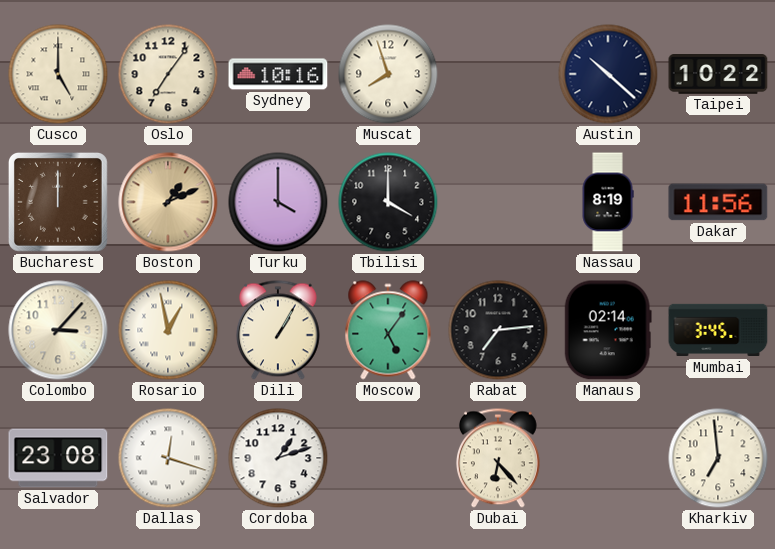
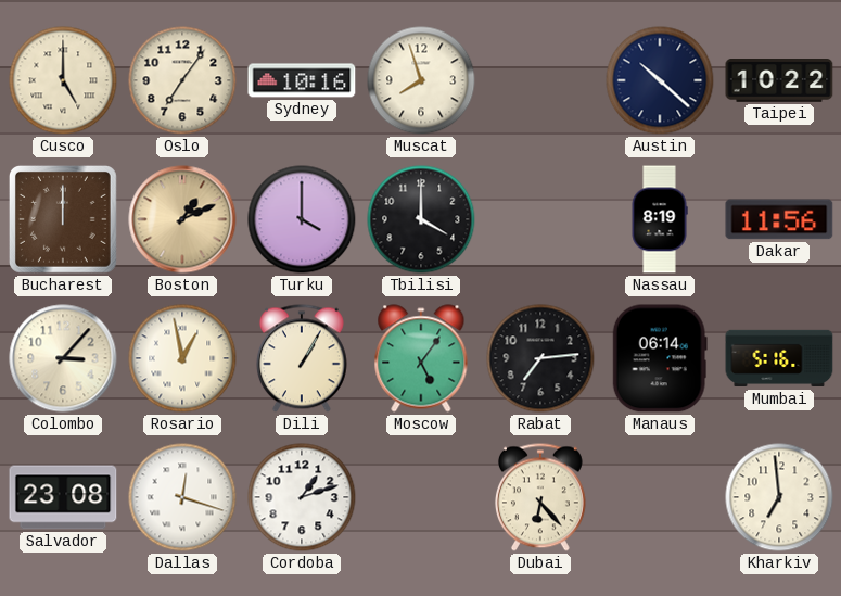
Manaus: 02:14 -> 06:14 (660, 358)
Mumbai: 3:45 -> 5:16 (779, 358)
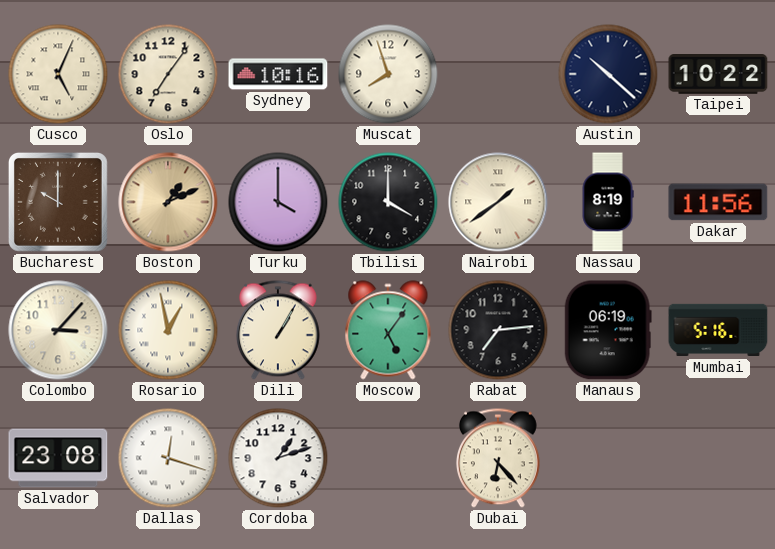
Cusco: 5:00 -> 5:04 (58, 74)
Bucharest: 12:00 -> 10:00 (58, 202)
Nairobi: none -> 1:39 (498, 202)
Manaus: 06:14 -> 06:19 (608, 330)
Kharkiv: 6:59 -> none (779, 497)
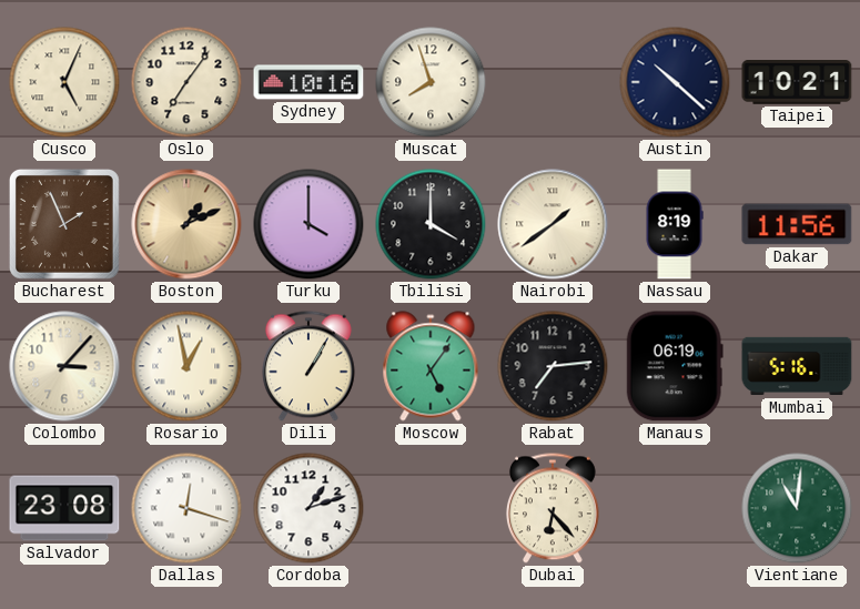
Taipei: 10:22 -> 10:21 (797, 82)
Bucharest: 10:00 -> 1:56 (64, 224)
Vientiane: none -> 11:01 (797, 508)
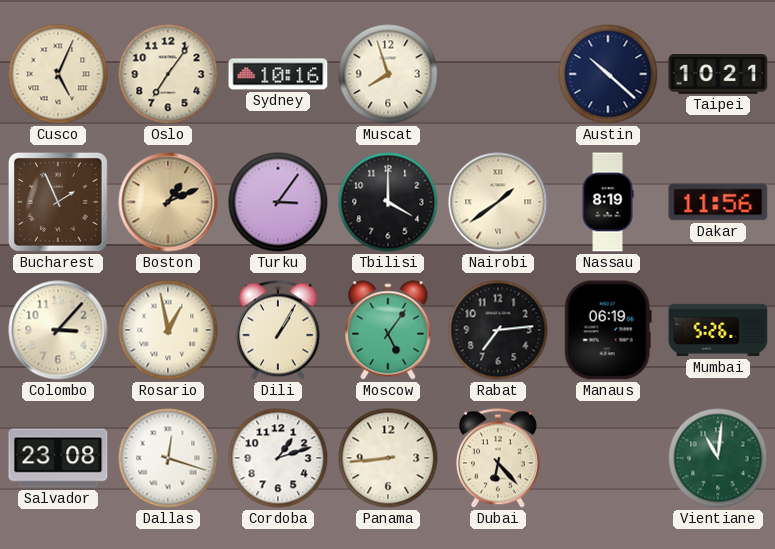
Turku: 4:00 -> 3:06 (278, 202)
Mumbai: 5:16 -> 5:26 (718, 330)
Panama: none -> 8:44 (388, 458)
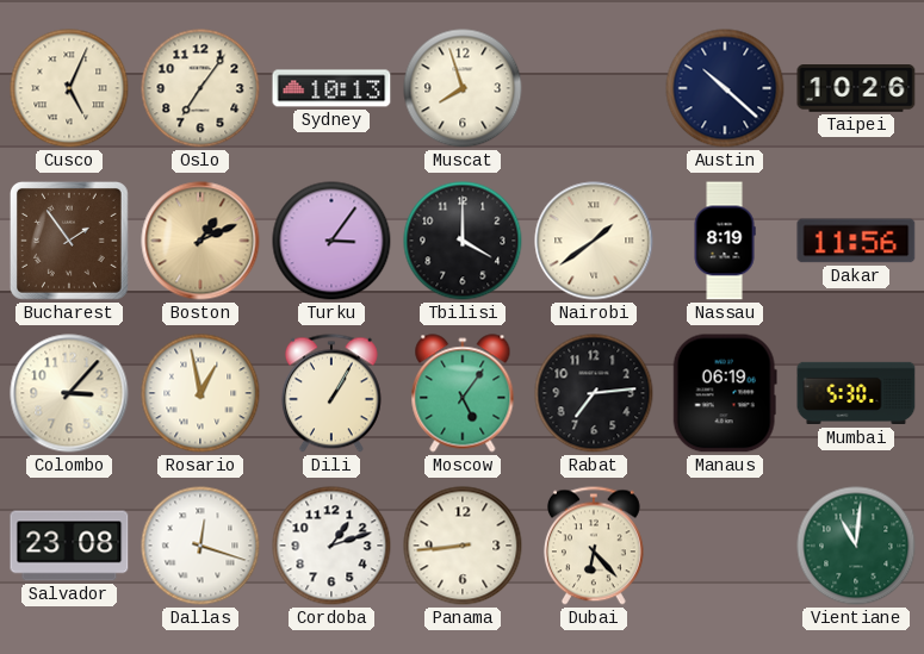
Sydney: 10:16 -> 10:13 (331, 88)
Taipei: 10:21 -> 10:26 (856, 88)
Bucharest: 1:56 -> 1:54 (69, 241)
Mumbai: 5:26 -> 5:30 (856, 393)
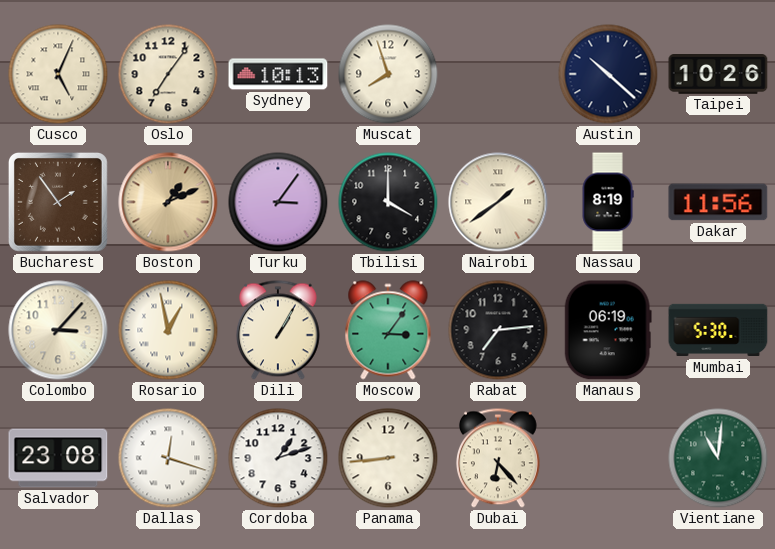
Moscow: 5:06 -> 3:06 (388, 330)
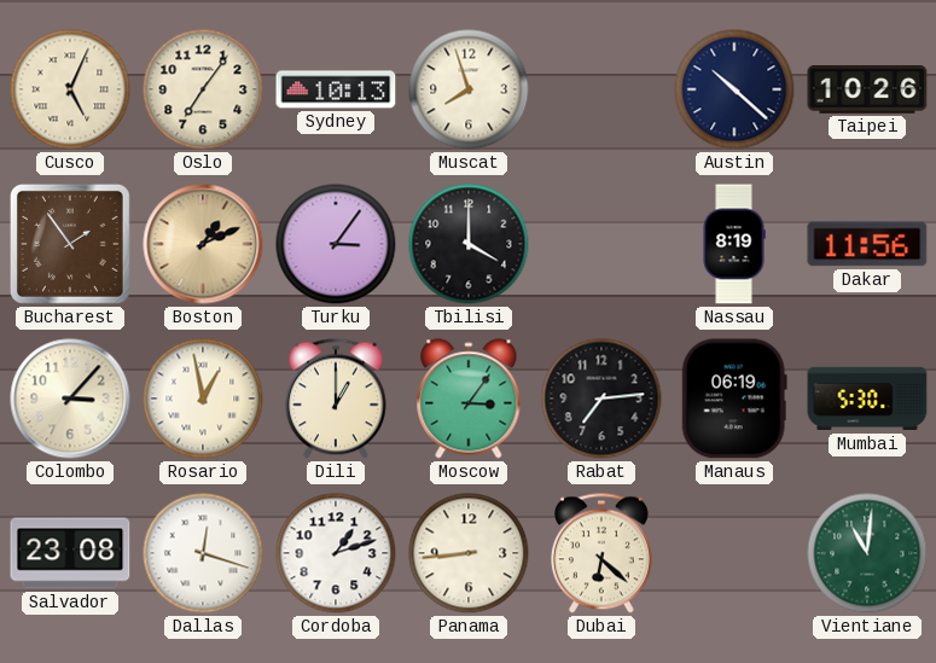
Nairobi: 1:39 -> none (498, 202)
Dili: 1:05 -> 1:00 (336, 399)
Dubai: 6:23 -> 6:22 (601, 553)
